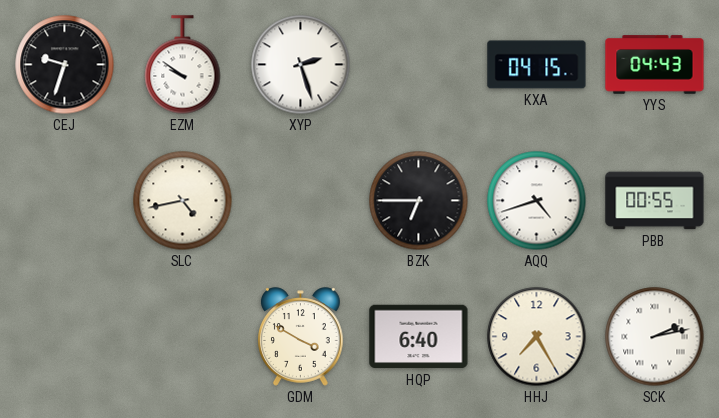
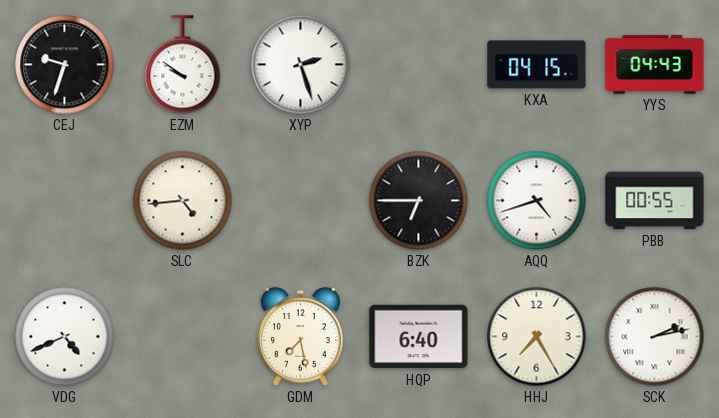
SLC: 4:43 -> 4:44 (183, 201)
VDG: none -> 4:41 (65, 337)
GDM: 3:50 -> 7:28 (301, 337)
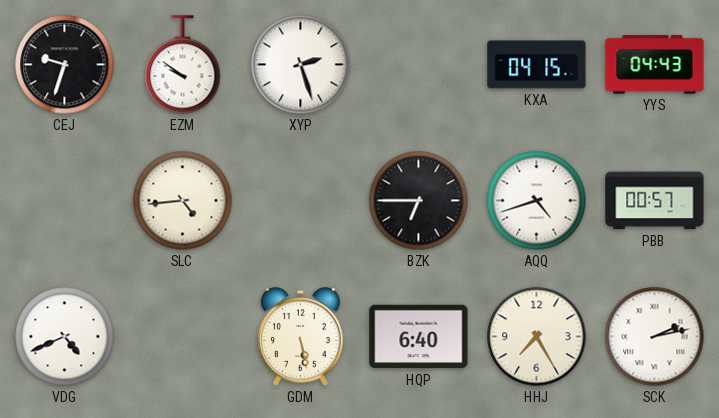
PBB: 00:55 -> 00:57 (655, 201)
GDM: 7:28 -> 5:28 (301, 337)
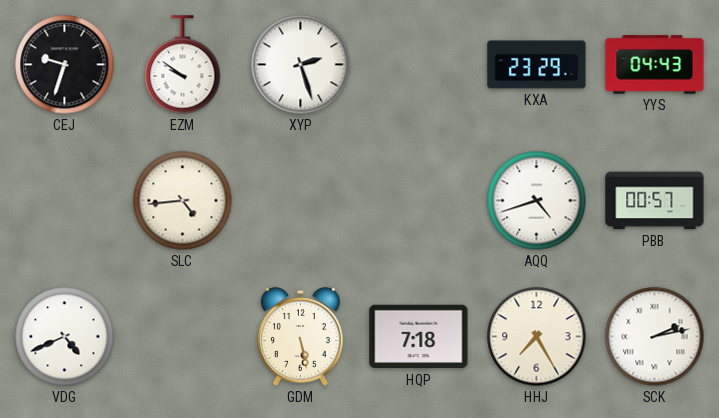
KXA: 04:15 -> 23:29 (537, 65)
BZK: 6:45 -> none (419, 201)
HQP: 6:40 -> 7:18 (419, 337)
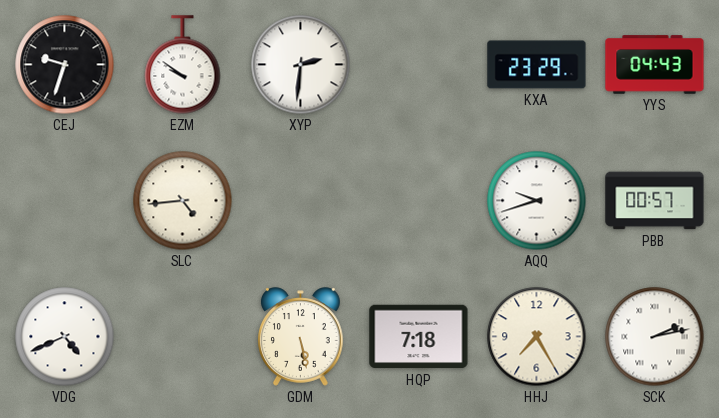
XYP: 2:27 -> 2:31 (301, 65)
AQQ: 4:42 -> 9:42 (537, 201)
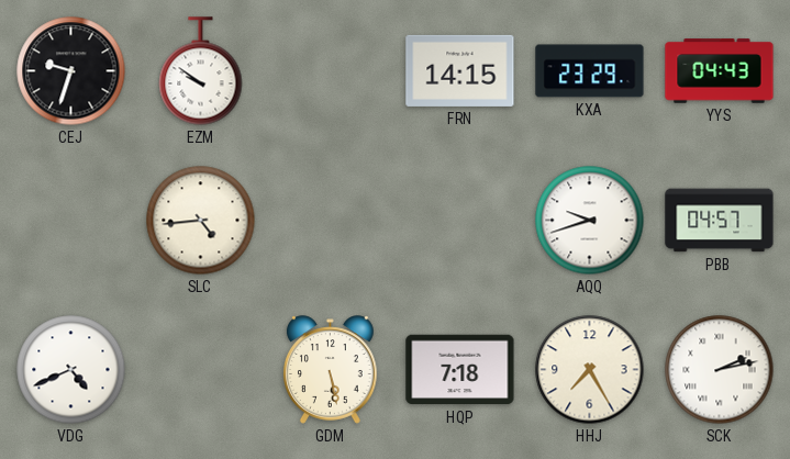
XYP: 2:31 -> none (301, 65)
FRN: none -> 14:15 (460, 70)
PBB: 00:57 -> 04:57 (720, 221)
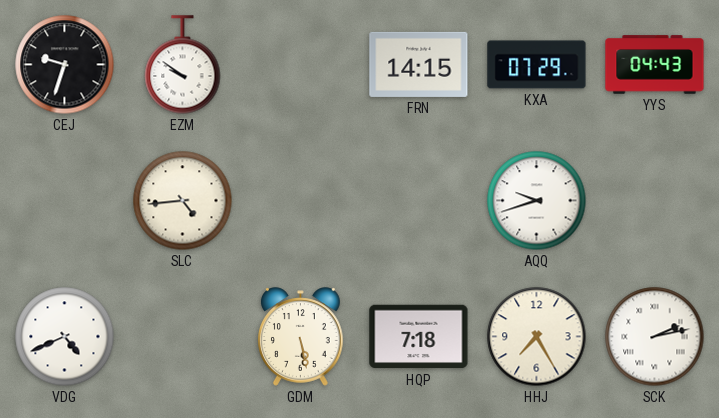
KXA: 23:29 -> 07:29 (537, 65)
PBB: 04:57 -> none (720, 221)
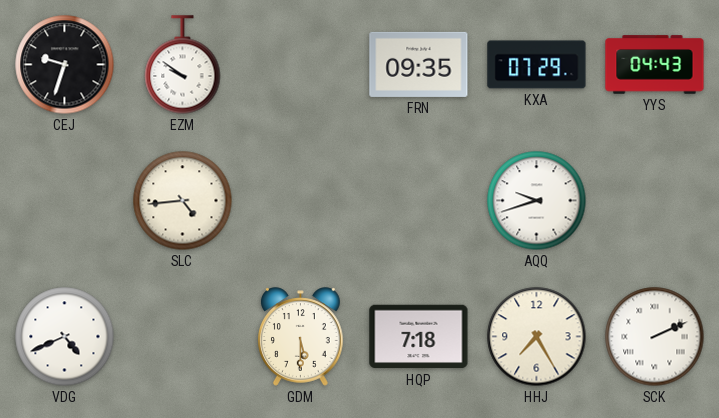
FRN: 14:15 -> 09:35 (419, 64)
GDM: 5:28 -> 5:30 (301, 337)
SCK: 2:13 -> 2:11 (655, 337)
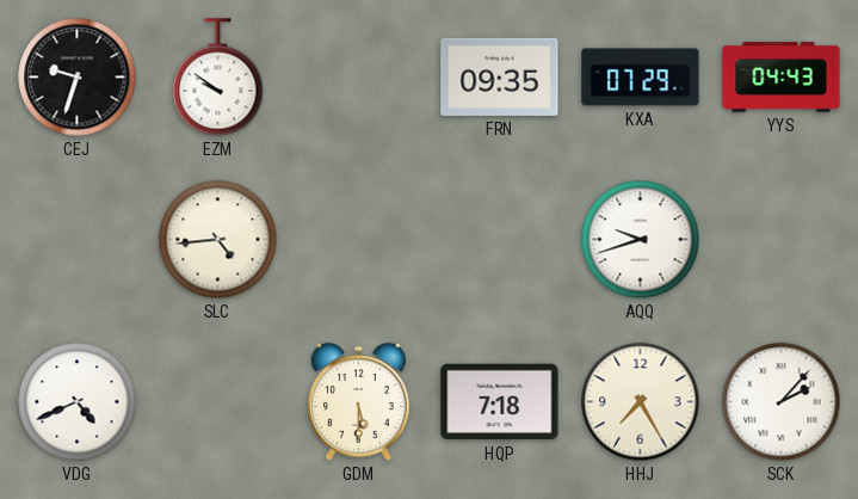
SCK: 2:11 -> 2:07 (782, 402)
